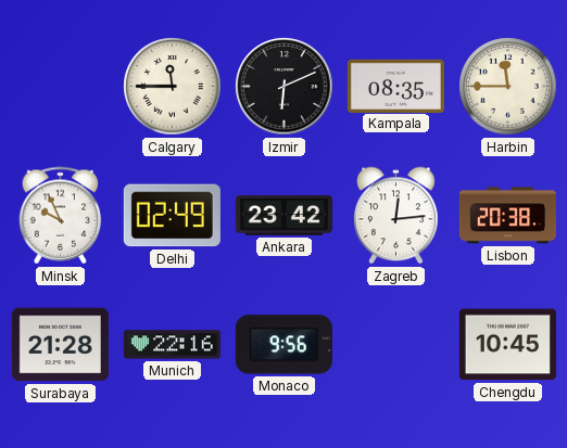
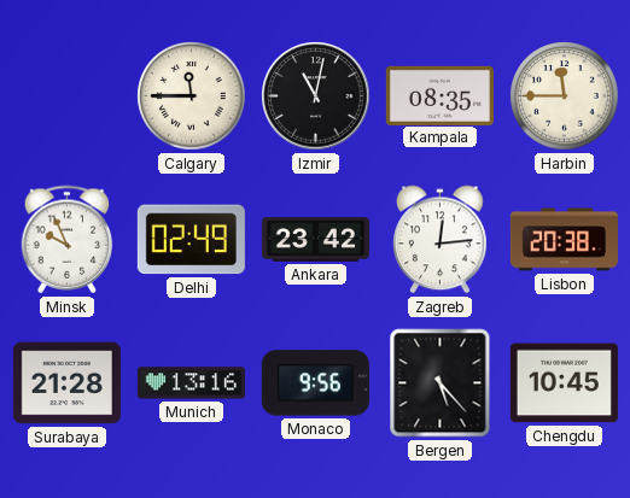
Izmir: 6:11 -> 11:02 (316, 96)
Munich: 22:16 -> 13:16 (191, 383)
Bergen: none -> 5:23 (441, 383)
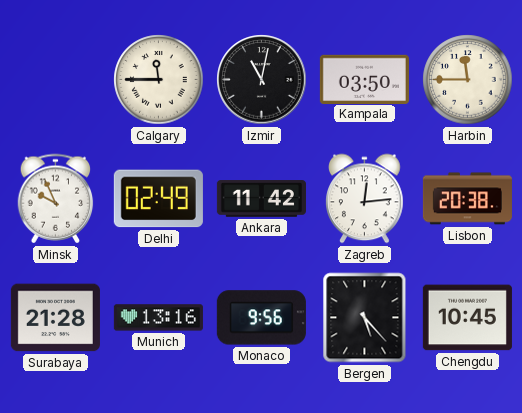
Kampala: 08:35 -> 03:50 (364, 79)
Ankara: 23:42 -> 11:42 (261, 199)
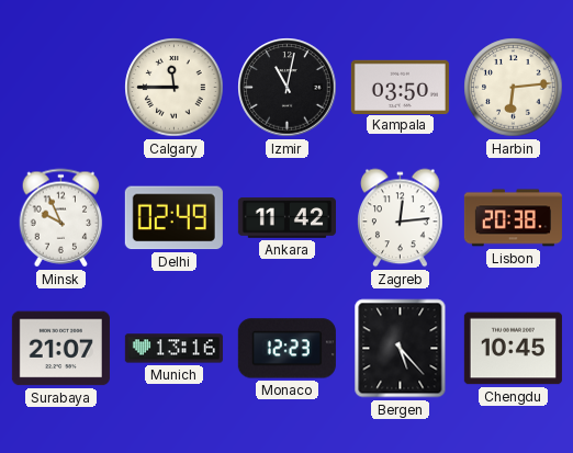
Harbin: 11:45 -> 6:14 (514, 88)
Surabaya: 21:28 -> 21:07 (60, 349)
Monaco: 9:56 -> 12:23 (286, 349)
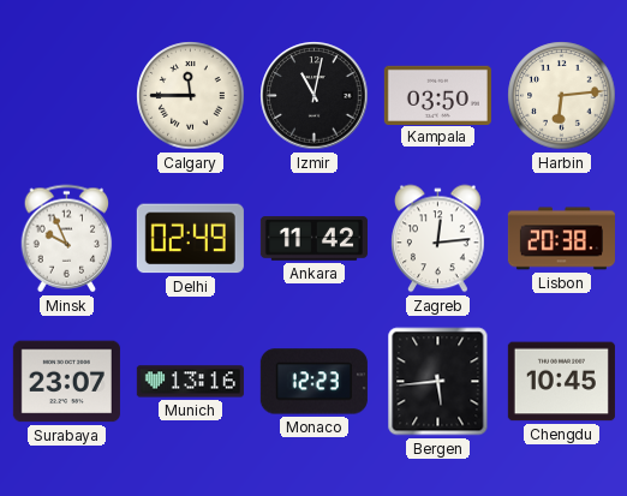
Surabaya: 21:07 -> 23:07 (66, 382)
Bergen: 5:23 -> 5:44 (438, 382)
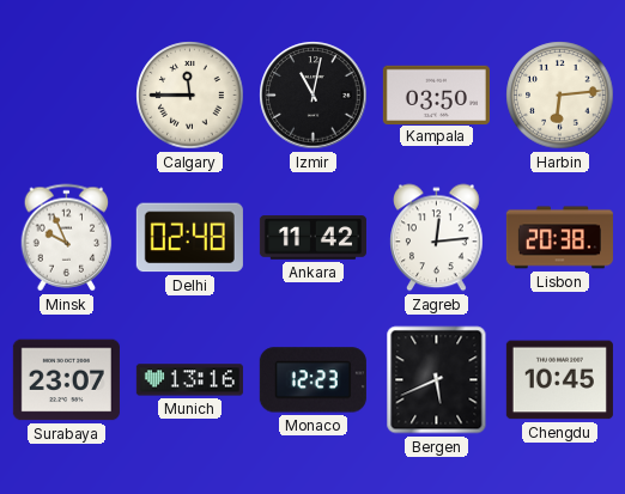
Delhi: 02:49 -> 02:48 (189, 238)
Bergen: 5:44 -> 5:41 (437, 380)
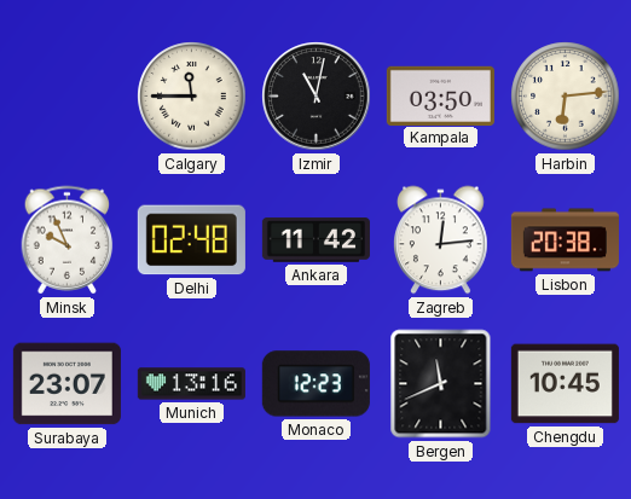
Bergen: 5:41 -> 11:41 (441, 384)
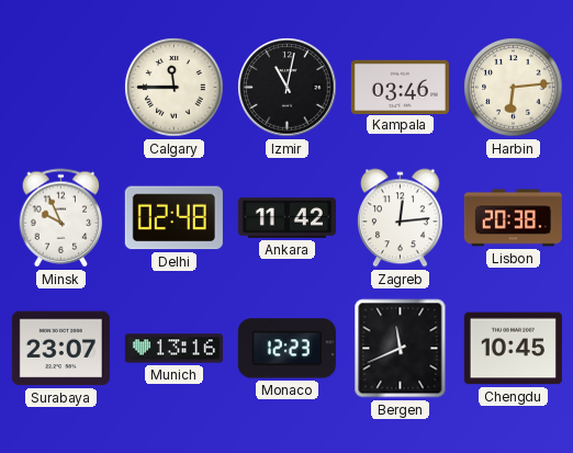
Kampala: 03:50 -> 03:46 (400, 87)
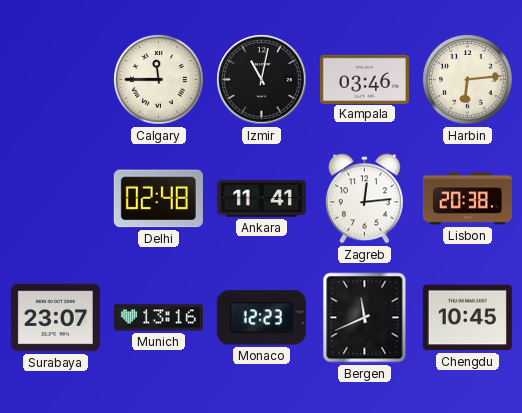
Minsk: 9:56 -> none (61, 218)
Ankara: 11:42 -> 11:41 (261, 199)
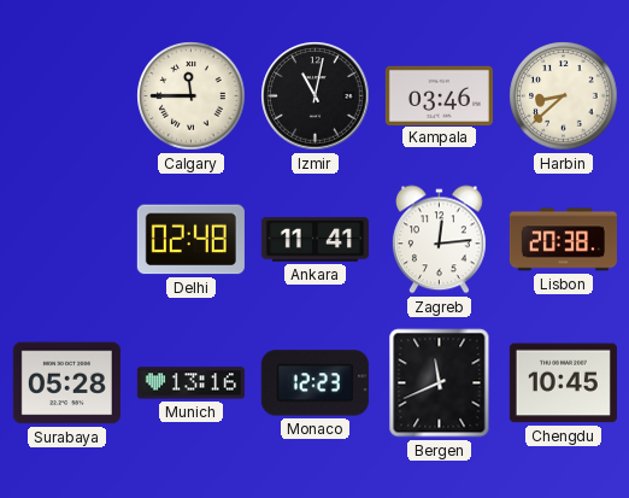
Harbin: 6:14 -> 8:38 (564, 96)
Surabaya: 23:07 -> 05:28 (66, 383)
